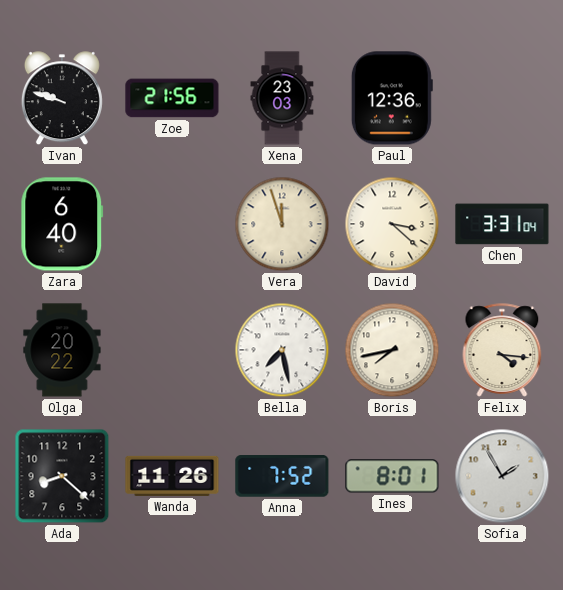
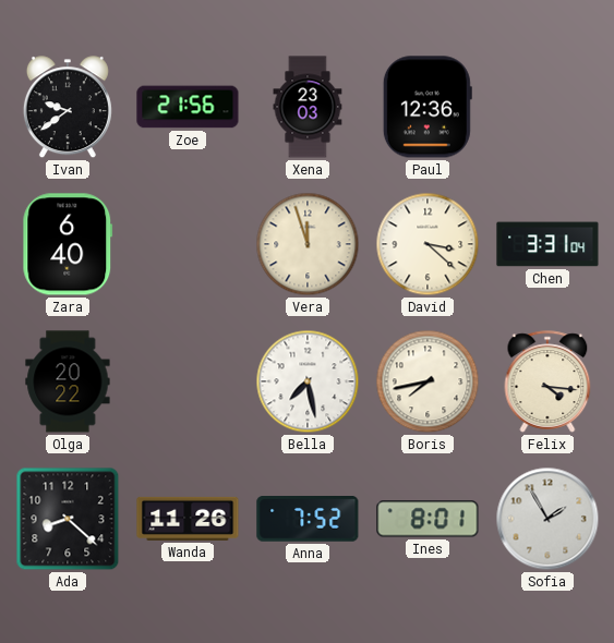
Ivan: 9:48 -> 9:39 (68, 108)
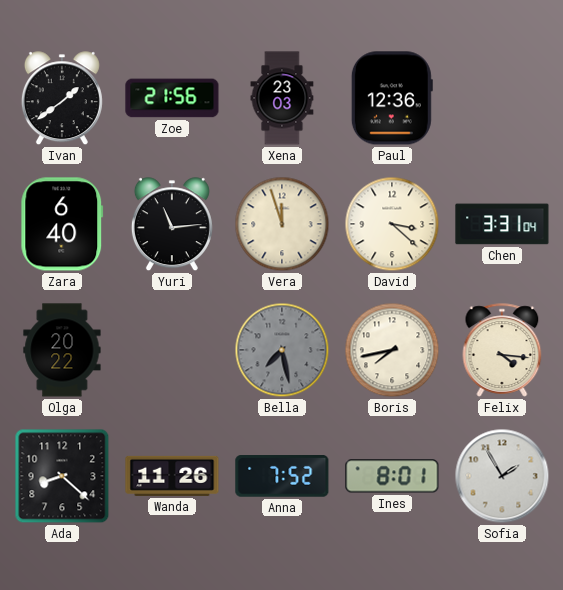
Ivan: 9:39 -> 1:39 (62, 99)
Yuri: none -> 11:14 (172, 225)
Bella dial: white -> grey (282, 350)
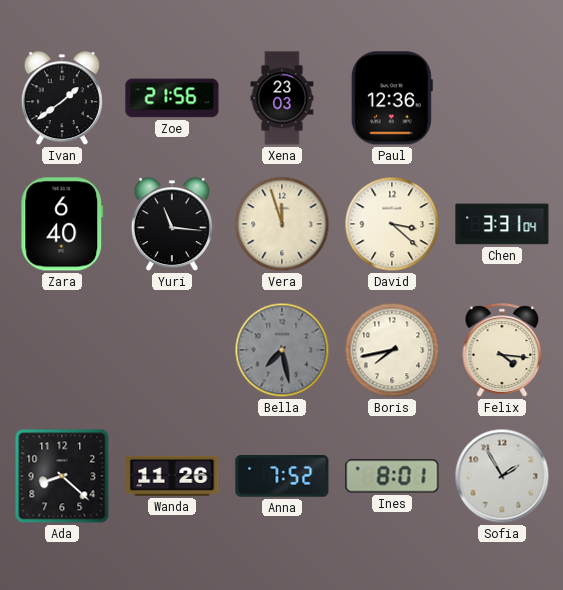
Yuri: 11:14 -> 11:16 (172, 225)
Olga: 20:22 -> none (62, 350)
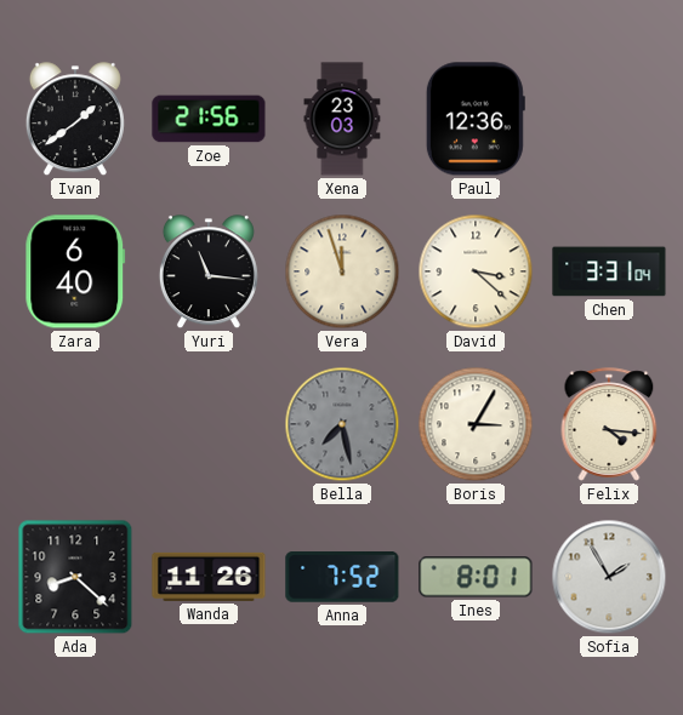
Boris: 7:43 -> 3:05 (476, 424)
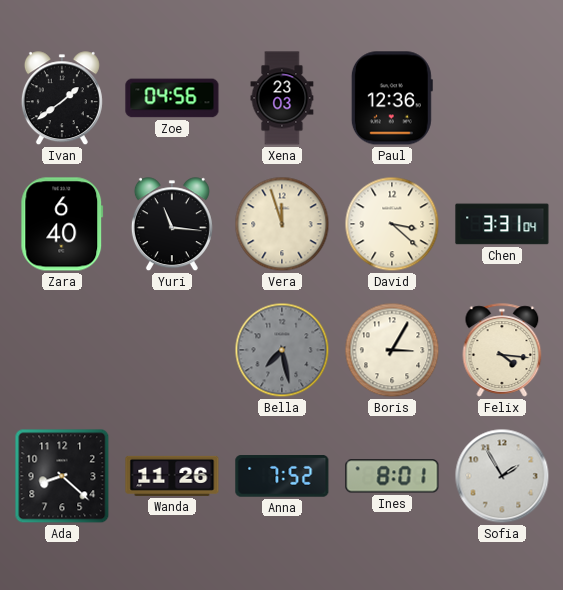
Zoe: 21:56 -> 04:56 (172, 98)
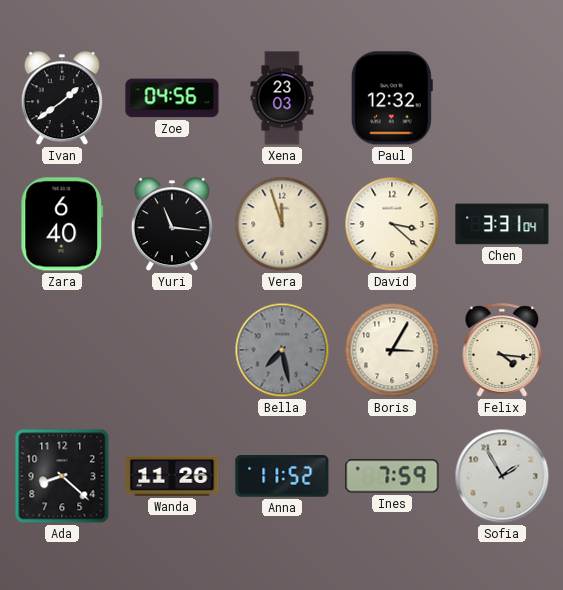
Paul: 12:36 -> 12:32 (392, 98)
Anna: 7:52 -> 11:52 (282, 477)
Ines: 8:01 -> 7:59 (392, 476)
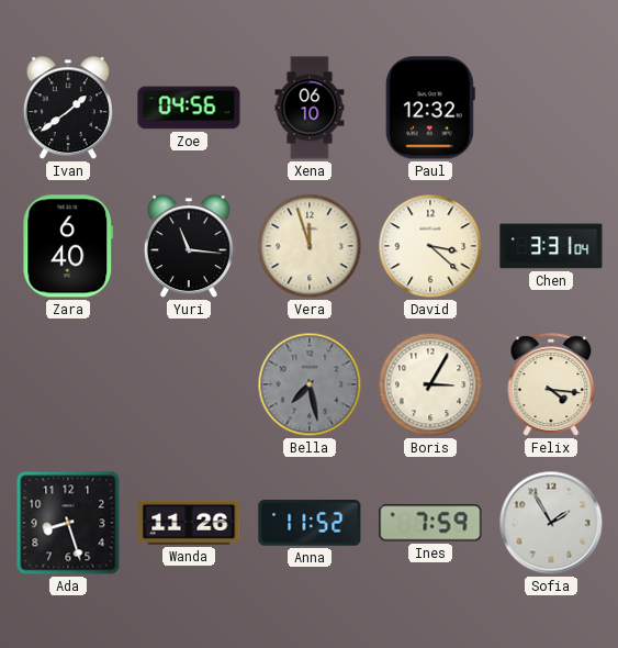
Xena: 23:03 -> 06:10 (310, 108)
Ada: 8:22 -> 8:27 (68, 523)
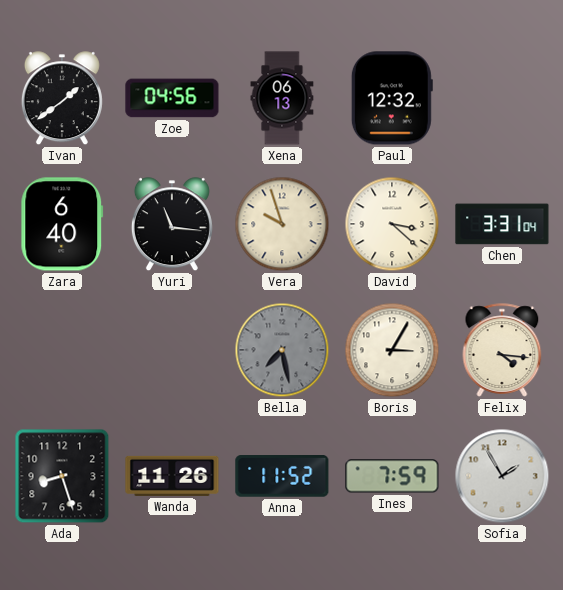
Xena: 06:10 -> 06:13 (282, 98)
Vera: 11:57 -> 9:57 (282, 224)
